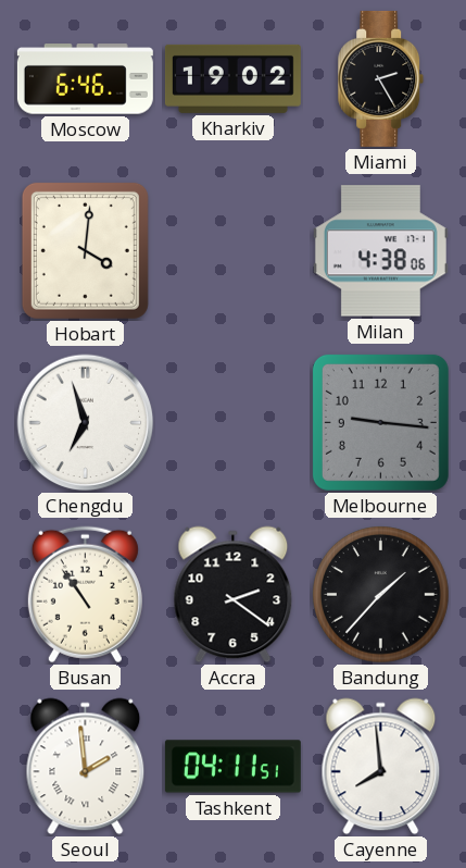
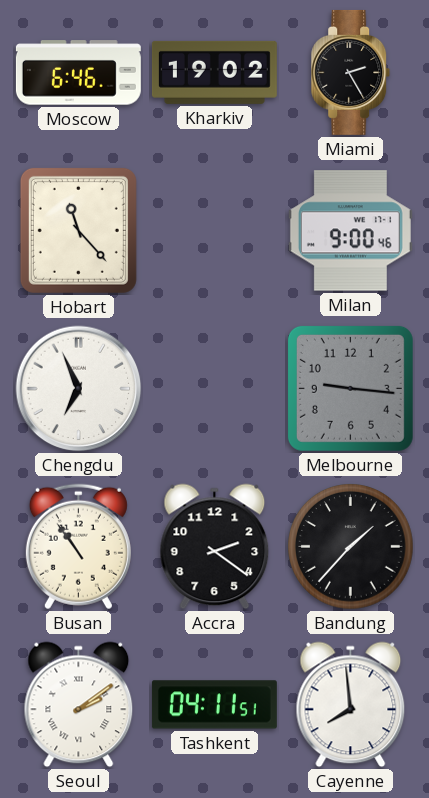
Hobart: 4:01 -> 11:23 (78, 230)
Milan: 4:38 -> 9:00 (350, 231)
Chengdu: 6:57 -> 6:56 (79, 389)
Seoul: 1:59 -> 2:09 (79, 705)
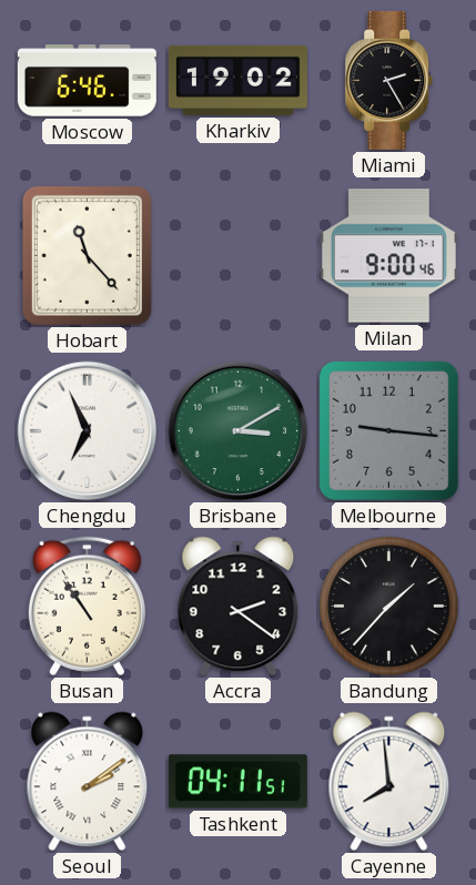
Brisbane: none -> 3:10 (239, 431)
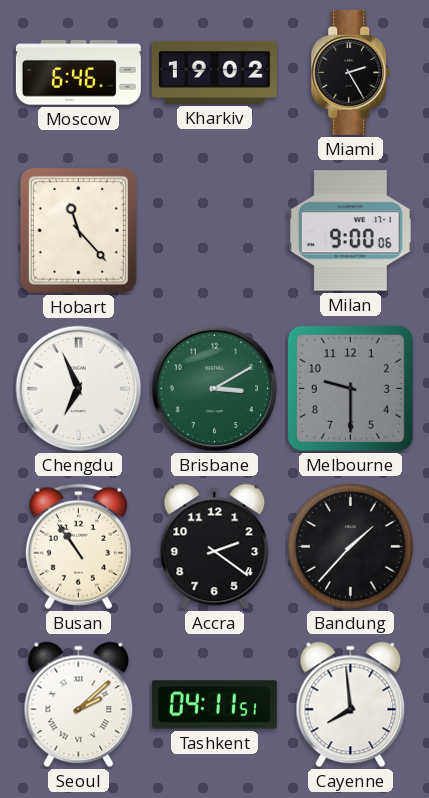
Milan: 9:00:46 -> 9:00:06 (350, 231)
Melbourne: 9:16 -> 9:30 (350, 388)
Seoul: 2:09 -> 2:08 (79, 705)
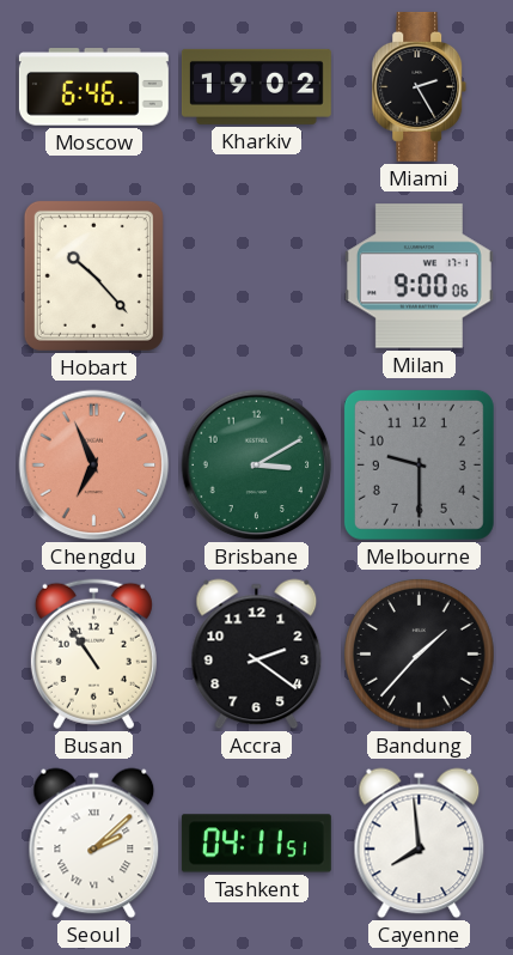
Hobart: 11:23 -> 10:23 (93, 275)
Chengdu dial: white -> salmon (94, 466)
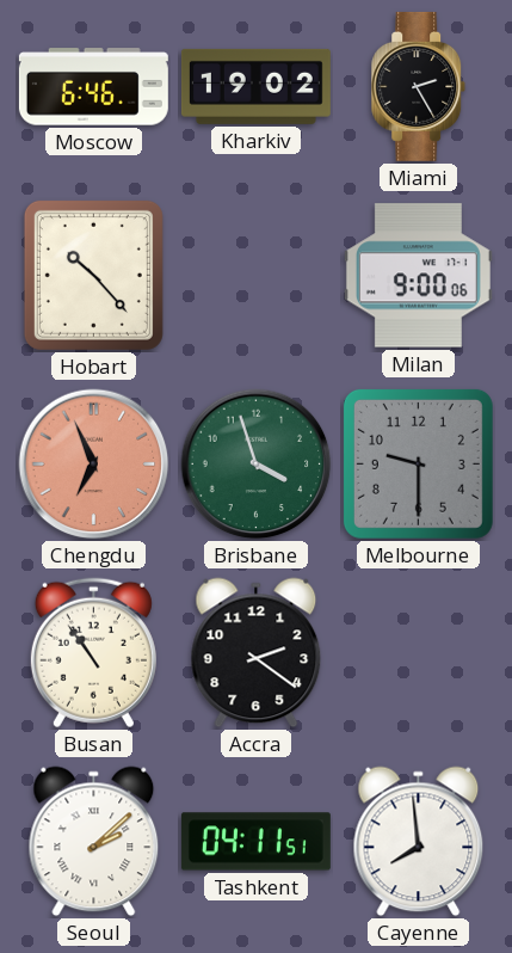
Brisbane: 3:10 -> 3:57 (257, 465)
Bandung: 1:37 -> none (420, 655)
